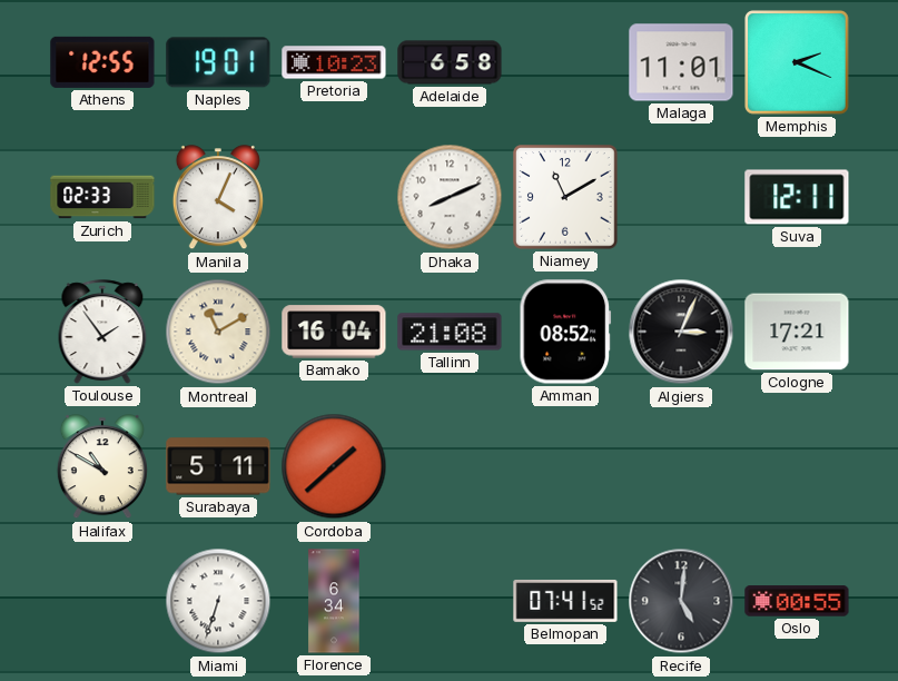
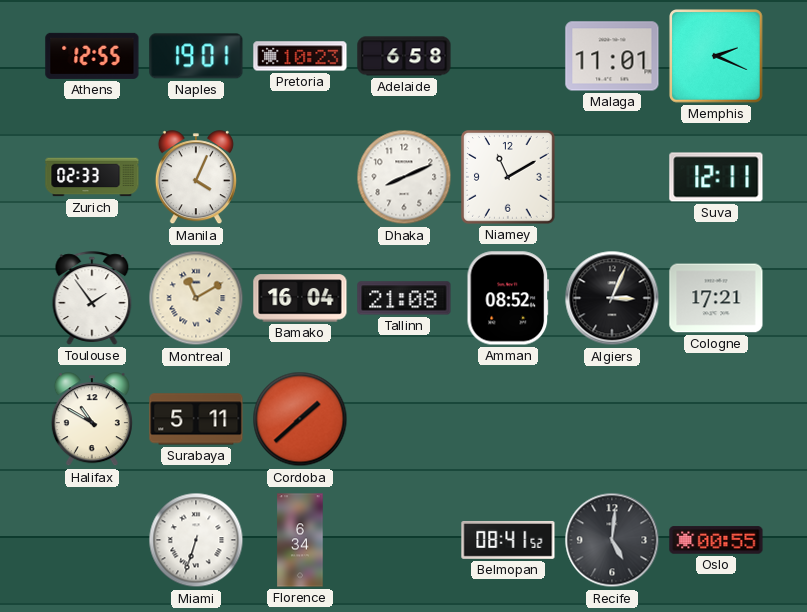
Belmopan: 07:41 -> 08:41 (508, 540)
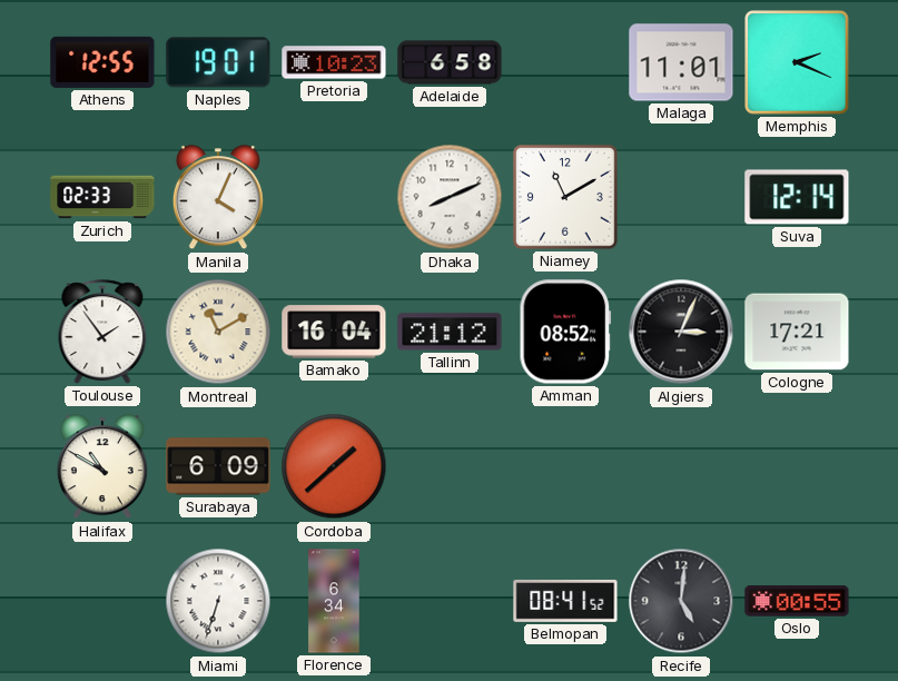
Suva: 12:11 -> 12:14 (797, 197)
Tallinn: 21:08 -> 21:12 (450, 332)
Surabaya: 5:11 -> 6:09 (218, 466)
